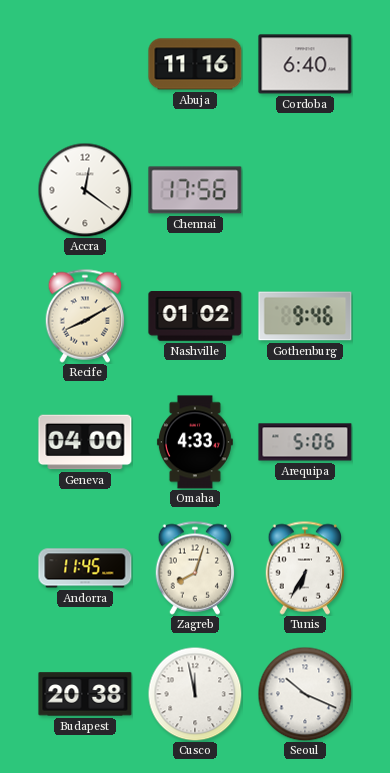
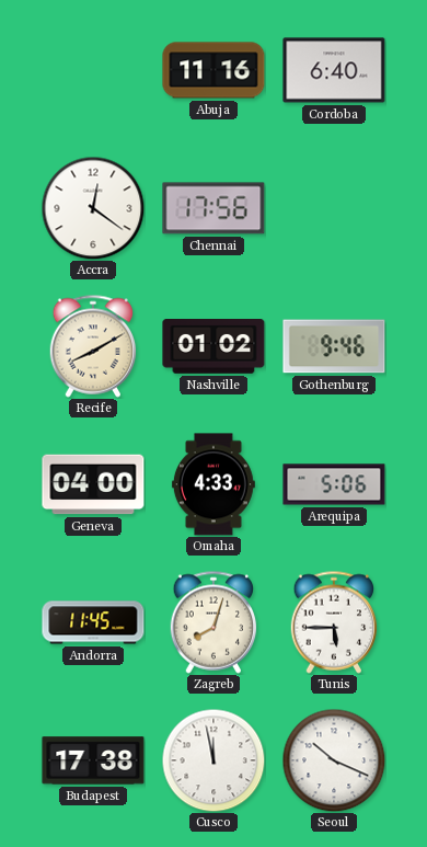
Tunis: 6:35 -> 5:45 (334, 622)
Budapest: 20:38 -> 17:38 (93, 760)
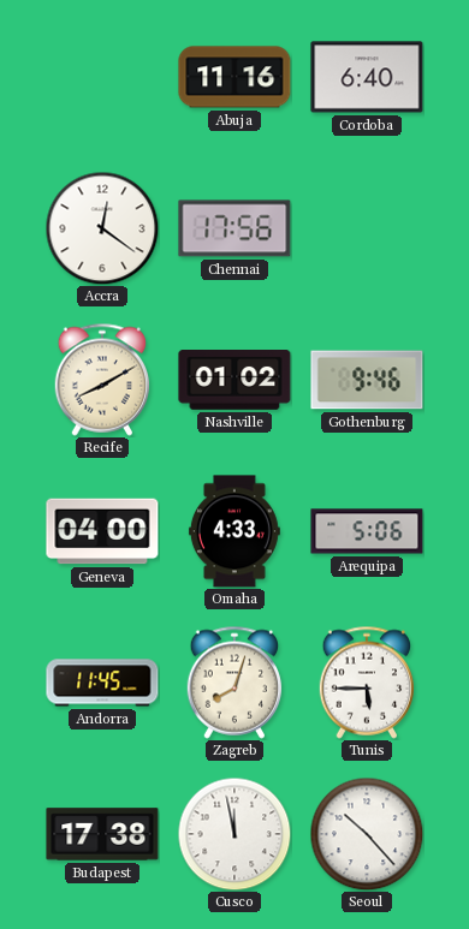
Seoul: 10:19 -> 10:23 (367, 834)
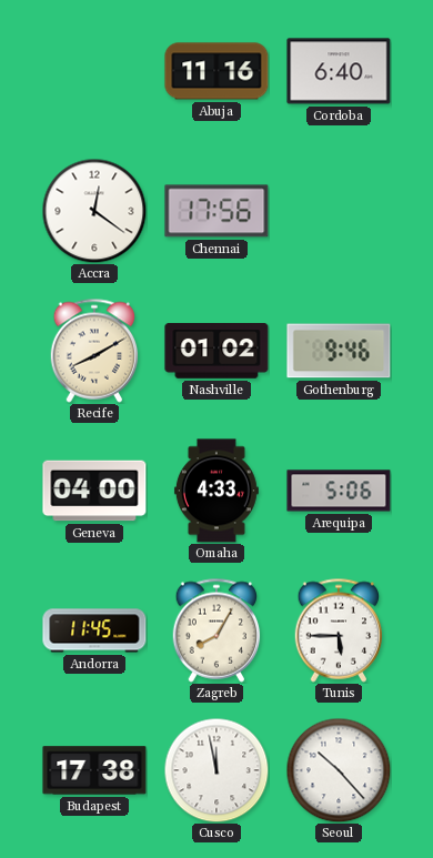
Zagreb: 8:03 -> 8:05 (216, 630)
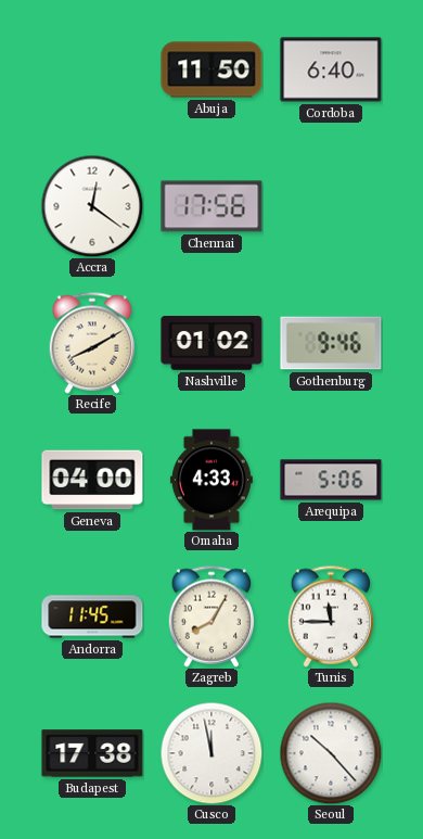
Abuja: 11:16 -> 11:50 (211, 69)
Tunis: 5:45 -> 11:45 (331, 616)
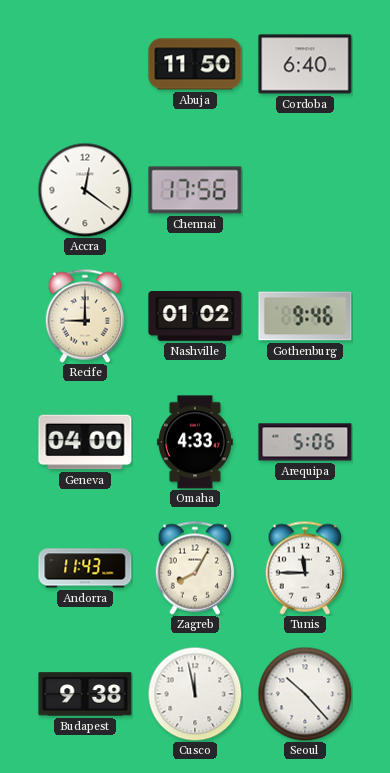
Recife: 8:10 -> 9:00 (85, 316)
Andorra: 11:45 -> 11:43 (85, 568)
Budapest: 17:38 -> 9:38 (85, 694)
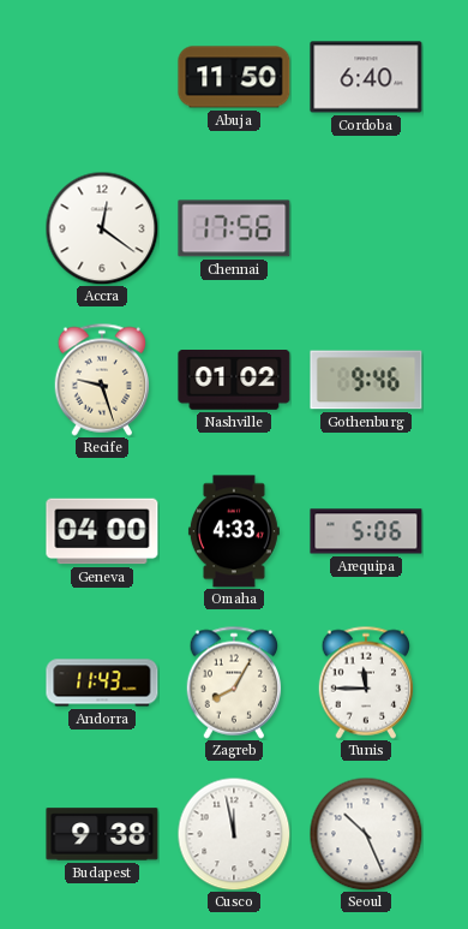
Recife: 9:00 -> 9:27 (102, 380)
Seoul: 10:23 -> 10:26 (366, 834)
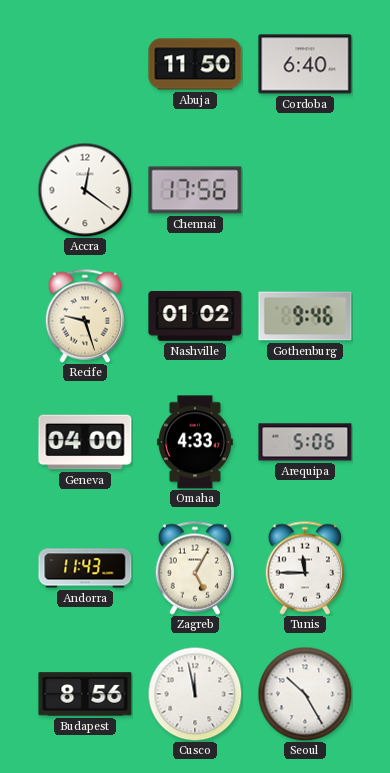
Zagreb: 8:05 -> 5:05 (195, 568)
Budapest: 9:38 -> 8:56 (85, 694)
Seoul: 10:26 -> 10:25 (305, 694)
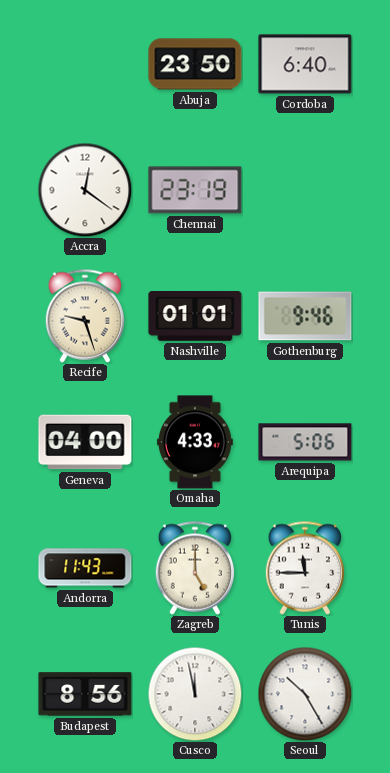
Abuja: 11:50 -> 23:50 (195, 64)
Chennai: 17:56 -> 23:19 (195, 190)
Nashville: 01:02 -> 01:01 (195, 317)
Zagreb: 5:05 -> 5:00 (195, 568)
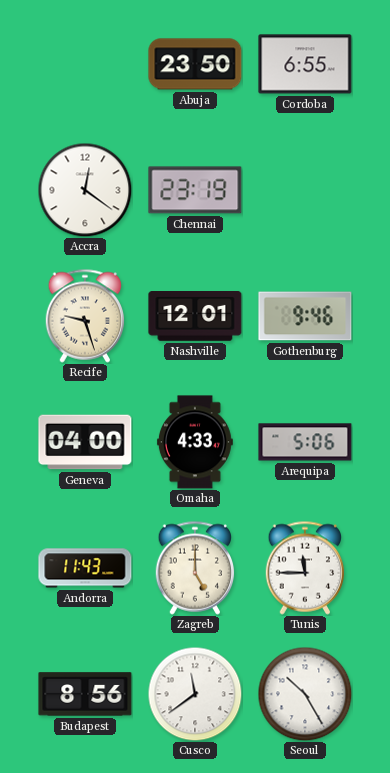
Cordoba: 6:40 -> 6:55 (305, 64)
Nashville: 01:01 -> 12:01 (195, 317)
Cusco: 11:58 -> 11:39 (195, 694)
